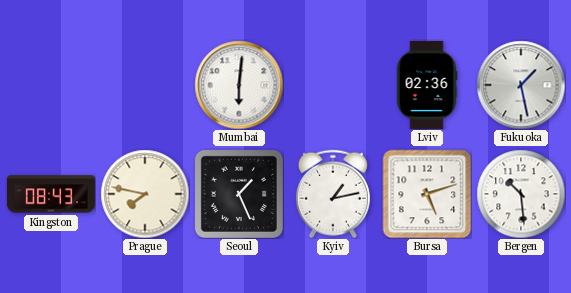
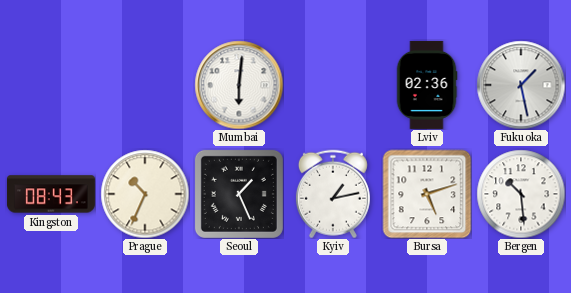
Prague: 7:47 -> 10:34 (145, 194)
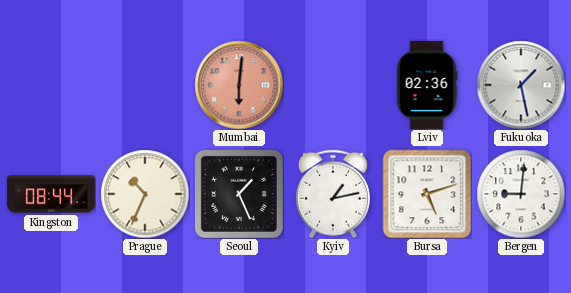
Mumbai dial: white -> salmon (239, 85)
Kingston: 08:43 -> 08:44 (51, 194)
Bergen: 10:29 -> 9:01 (521, 194)
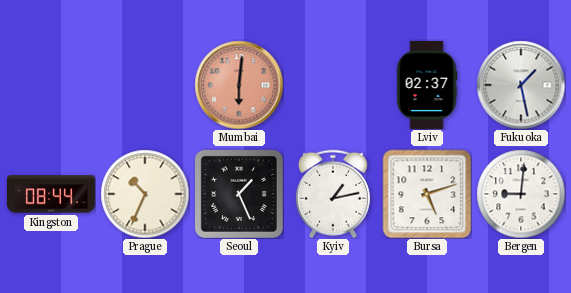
Lviv: 02:36 -> 02:37 (427, 85)
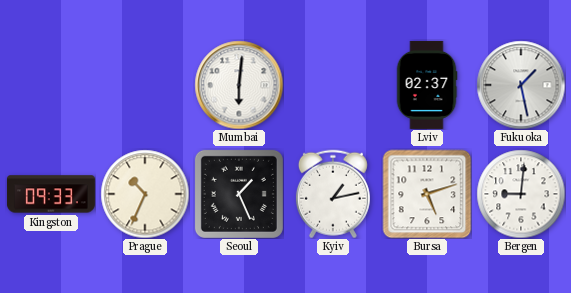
Mumbai dial: salmon -> white (239, 85)
Kingston: 08:44 -> 09:33 (51, 194)
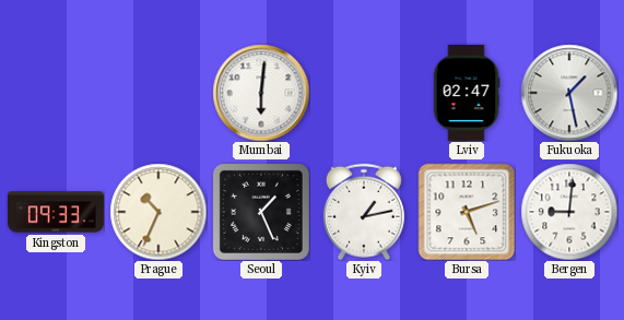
Lviv: 02:37 -> 02:47 (467, 93)
